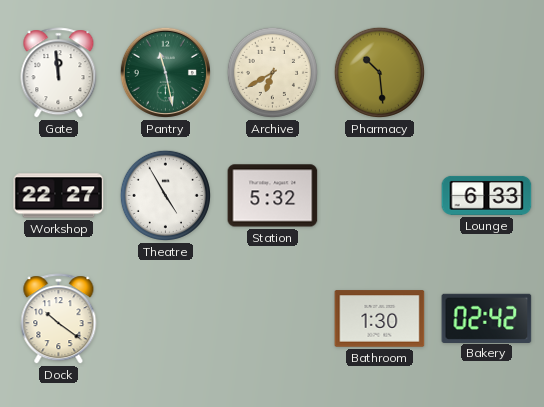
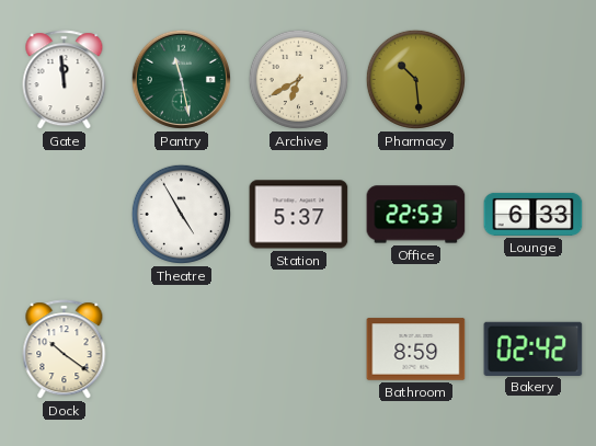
Workshop: 22:27 -> none (59, 196)
Station: 5:32 -> 5:37 (299, 215)
Office: none -> 22:53 (416, 215)
Bathroom: 1:30 -> 8:59 (416, 350)
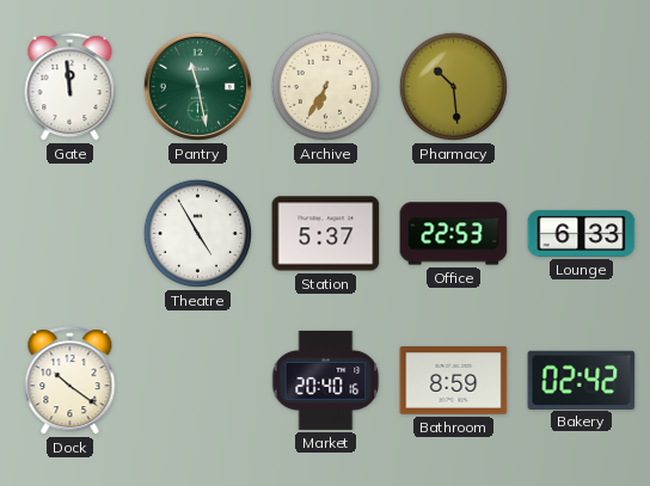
Archive: 6:40 -> 6:35 (325, 86)
Market: none -> 20:40 (326, 380)
